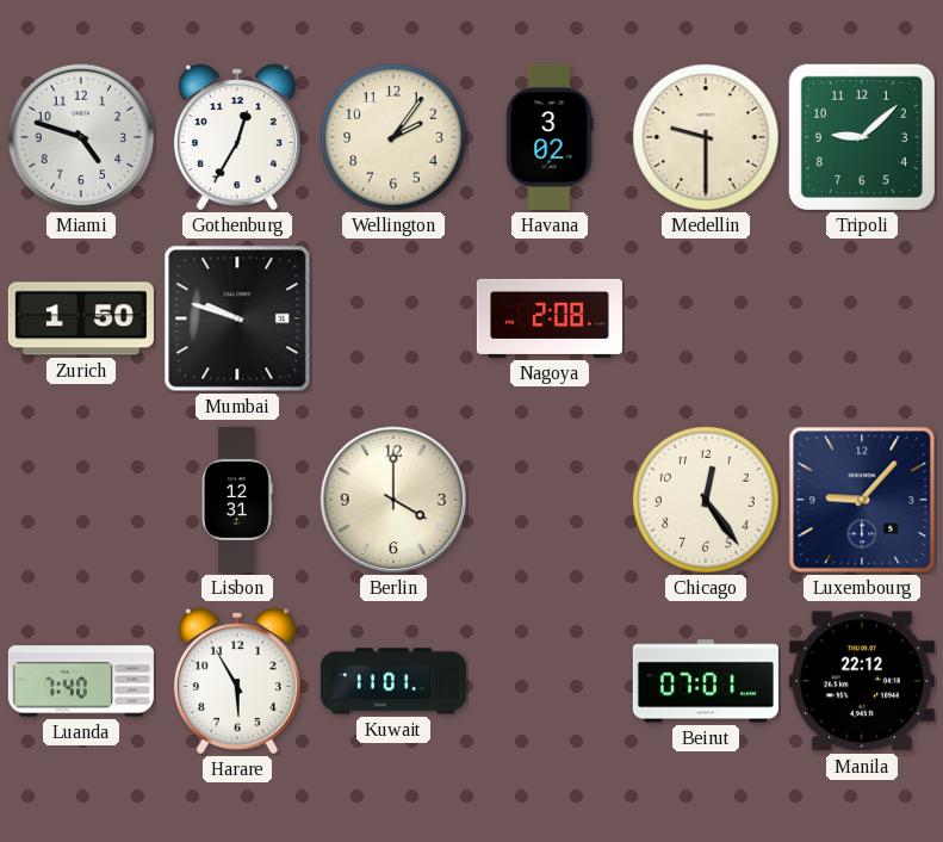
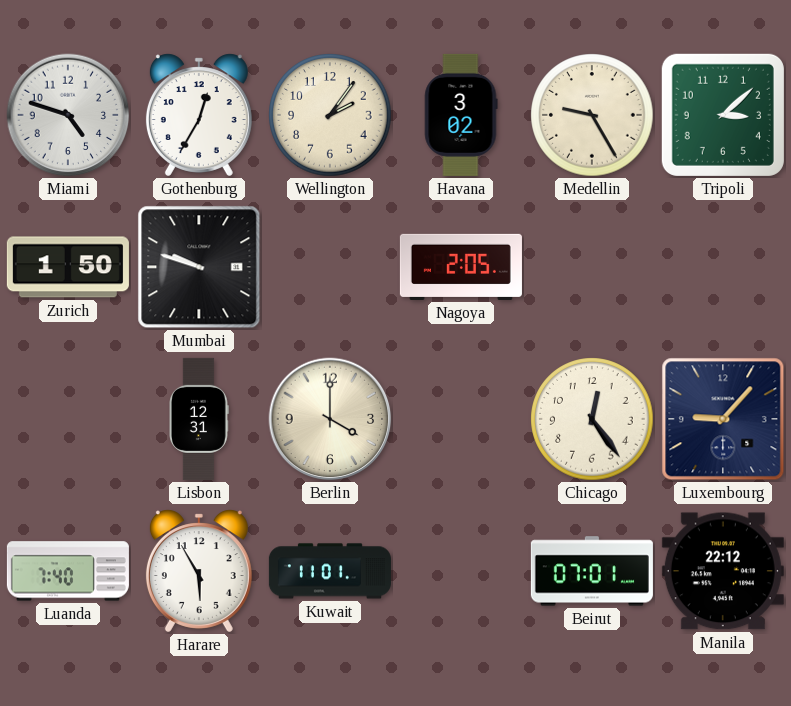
Medellin: 9:30 -> 9:25 (592, 115)
Tripoli: 9:08 -> 3:08 (723, 115)
Nagoya: 2:08 -> 2:05 (461, 267)
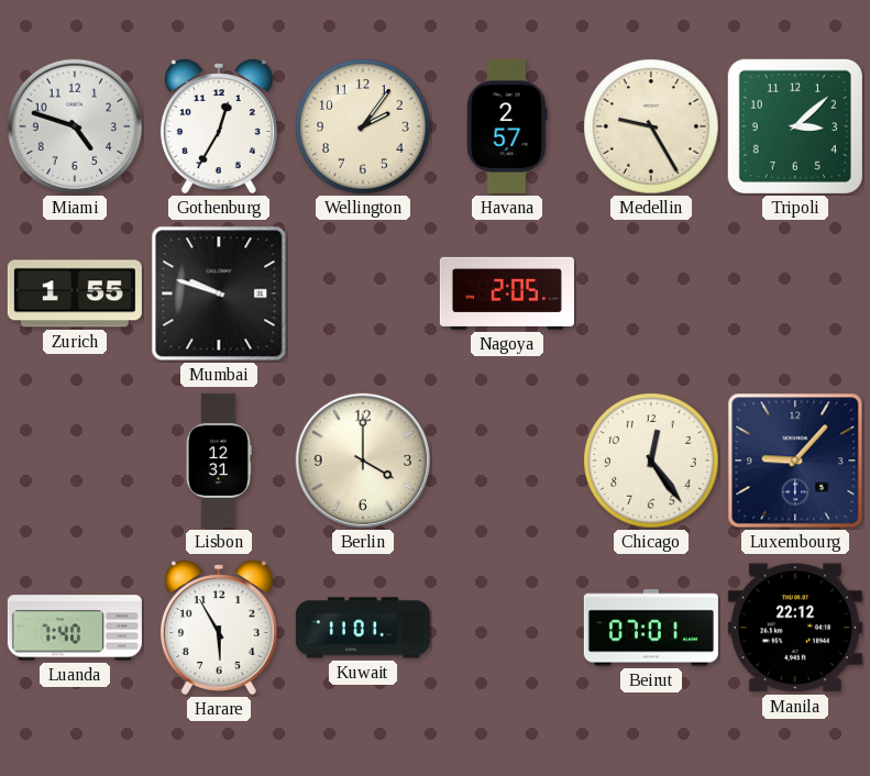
Havana: 3:02 -> 2:57 (507, 126)
Zurich: 1:50 -> 1:55 (75, 293)
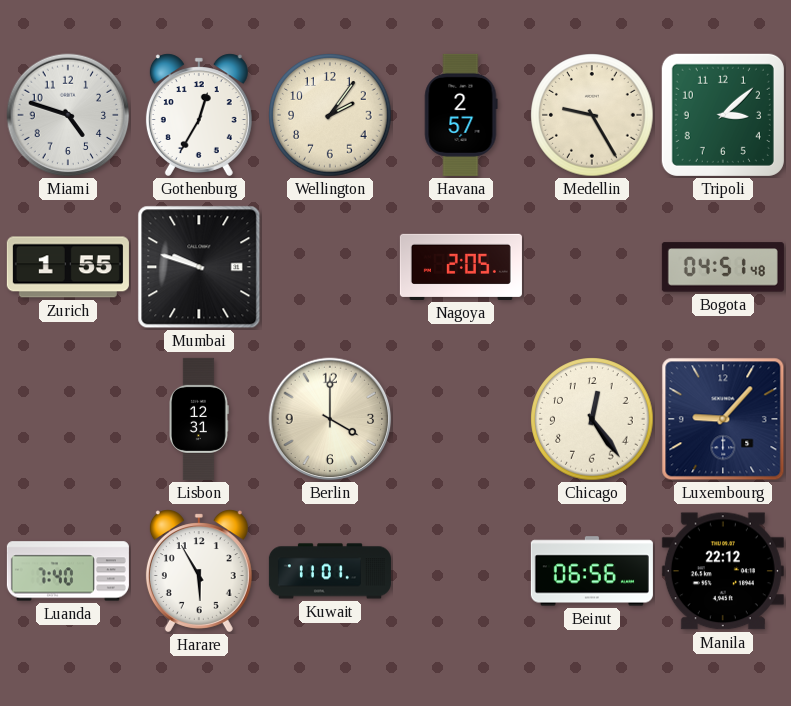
Bogota: none -> 04:51 (723, 267)
Beirut: 07:01 -> 06:56 (592, 571)
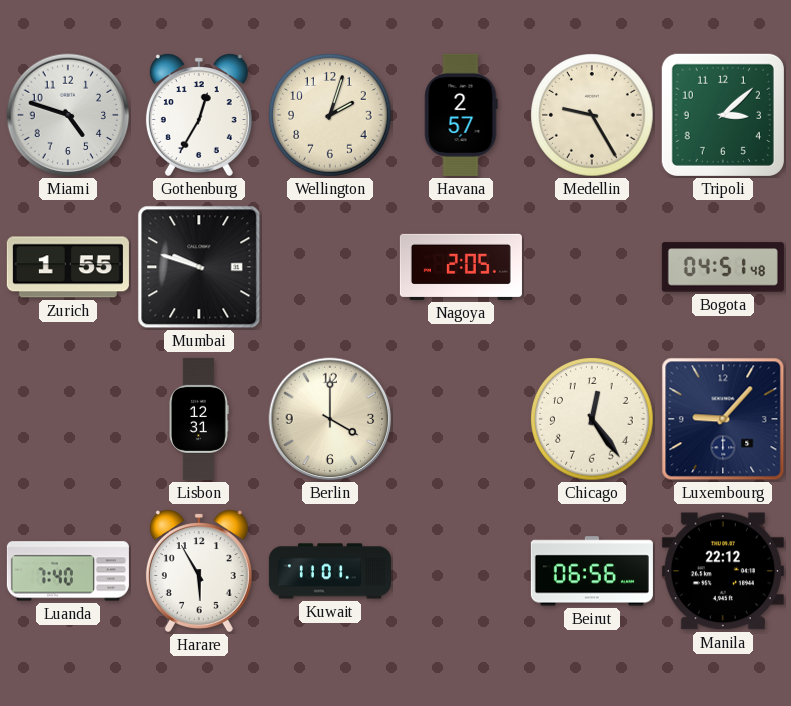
Wellington: 2:06 -> 2:03 (330, 115)
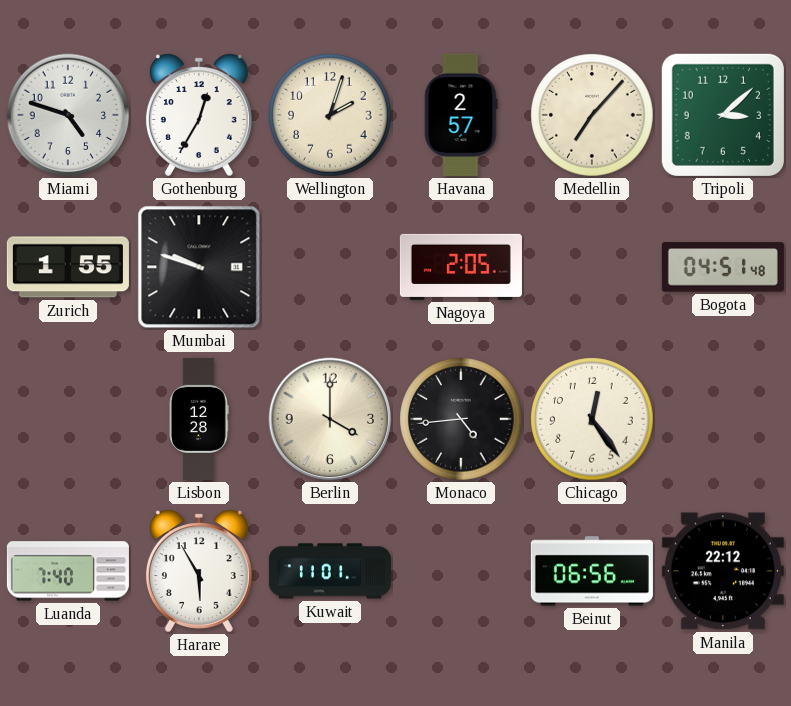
Medellin: 9:25 -> 7:07 (592, 115)
Lisbon: 12:31 -> 12:28 (199, 419)
Monaco: none -> 4:44 (461, 419)
Luxembourg: 9:07 -> none (723, 419)
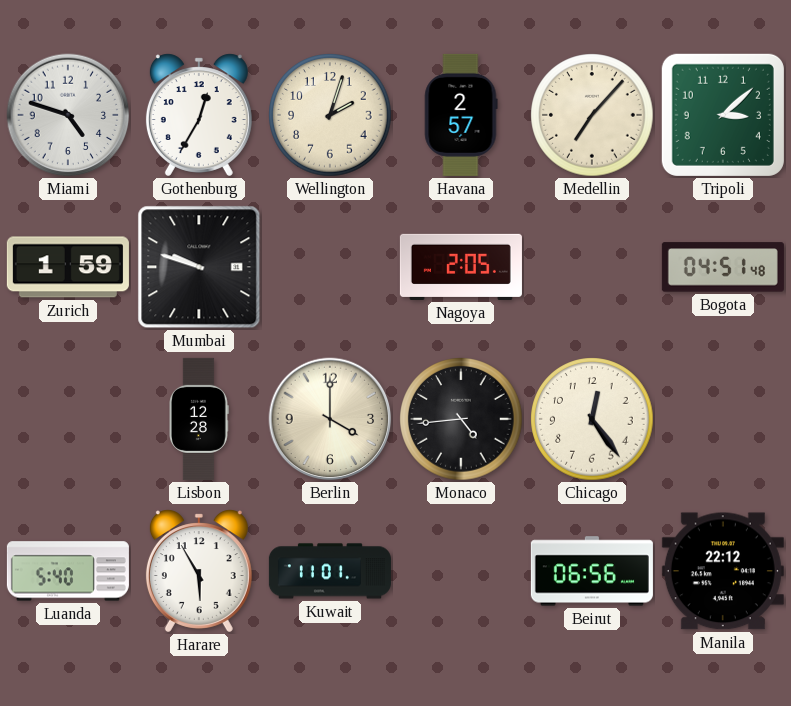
Zurich: 1:55 -> 1:59 (68, 267)
Luanda: 7:40 -> 5:40 (68, 571)
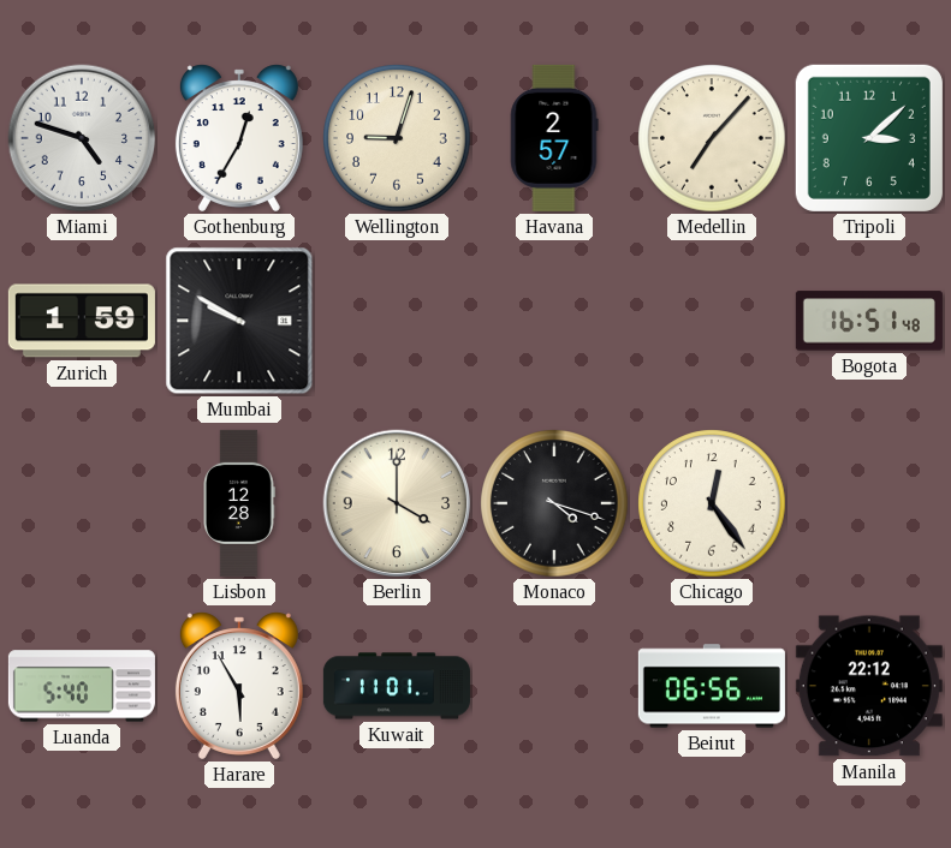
Wellington: 2:03 -> 9:03 (397, 138)
Mumbai: 9:48 -> 9:50 (239, 321)
Nagoya: 2:05 -> none (461, 267)
Bogota: 04:51 -> 16:51 (869, 321)
Monaco: 4:44 -> 4:18 (554, 503)
